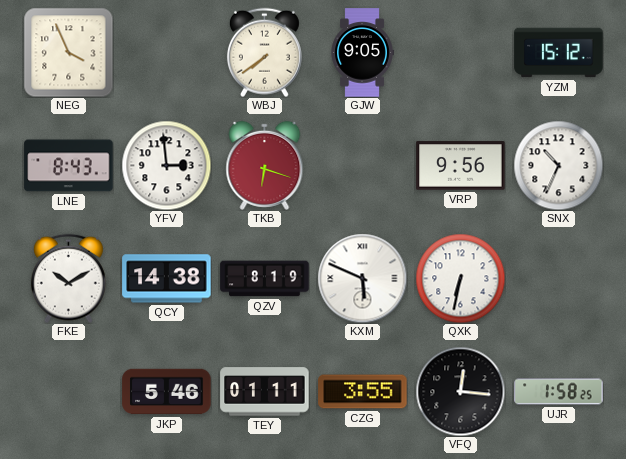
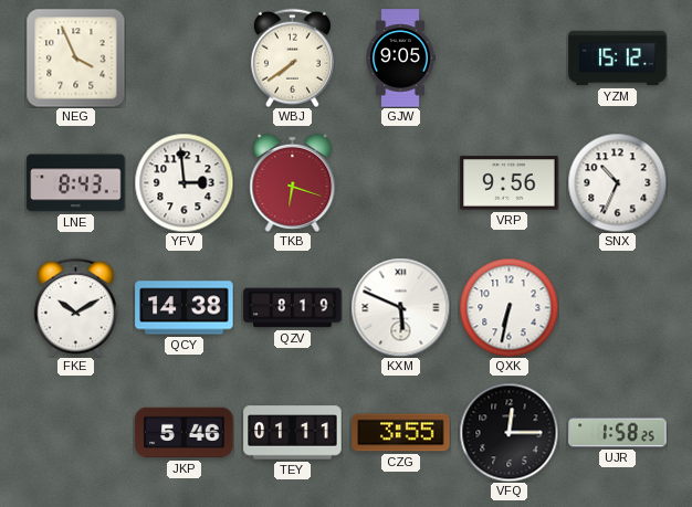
VFQ: 12:16 -> 12:15 (508, 432)
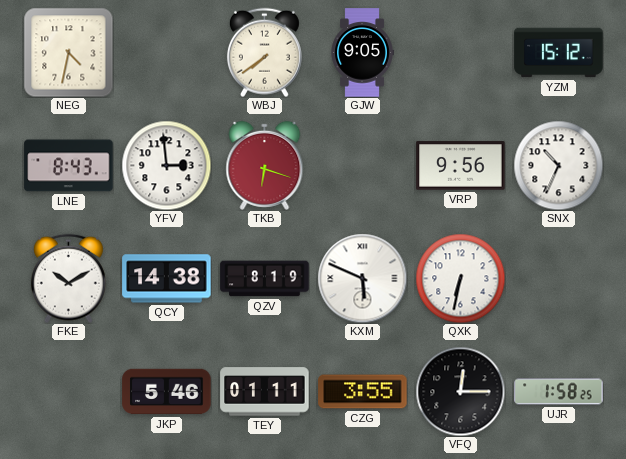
NEG: 3:56 -> 4:32 (68, 52)
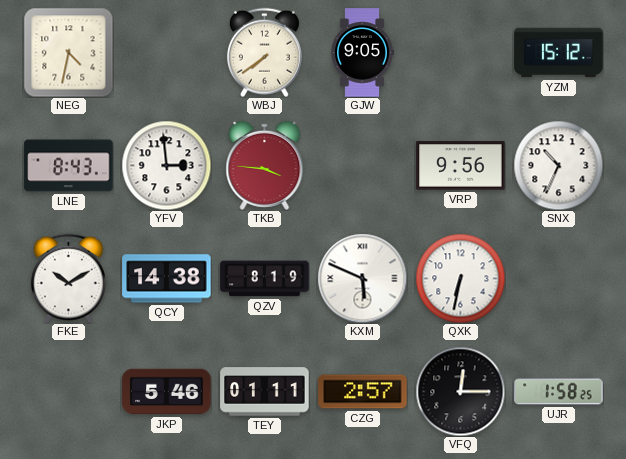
TKB: 6:18 -> 3:46 (265, 165)
CZG: 3:55 -> 2:57 (363, 392)
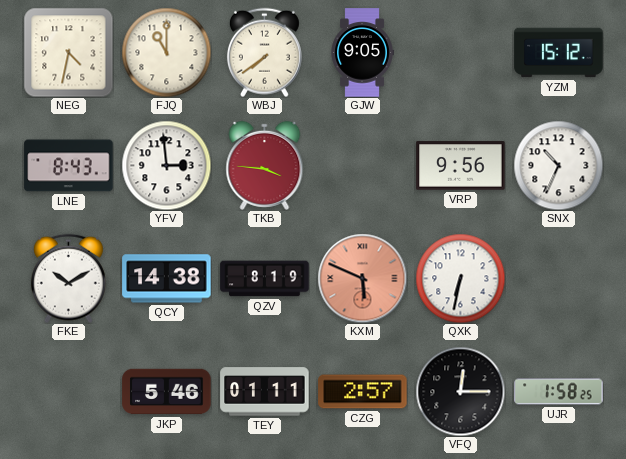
FJQ: none -> 11:00 (166, 52)
KXM dial: white -> salmon (362, 278)
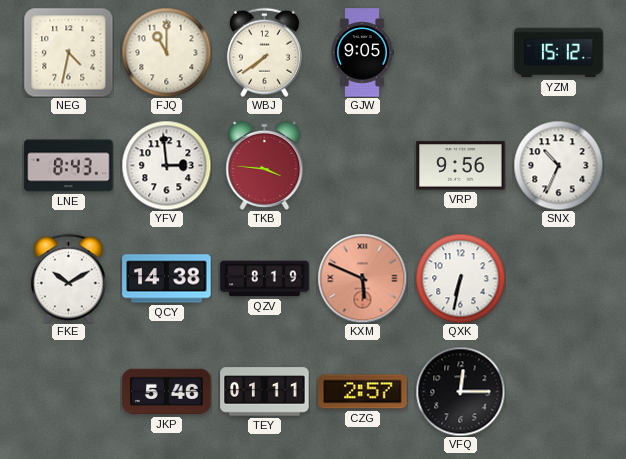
UJR: 1:58 -> none (559, 392)
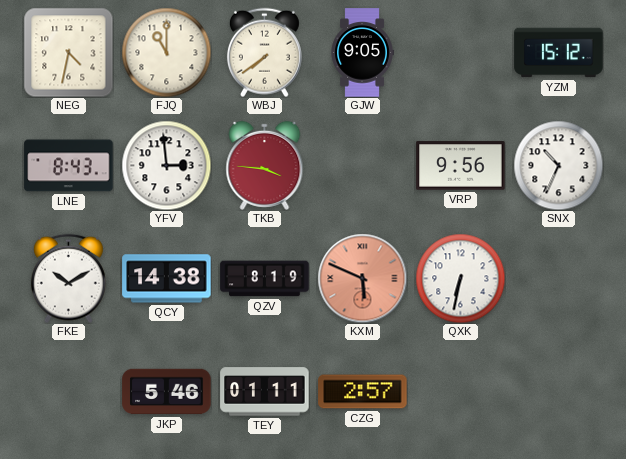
VFQ: 12:15 -> none (460, 391)
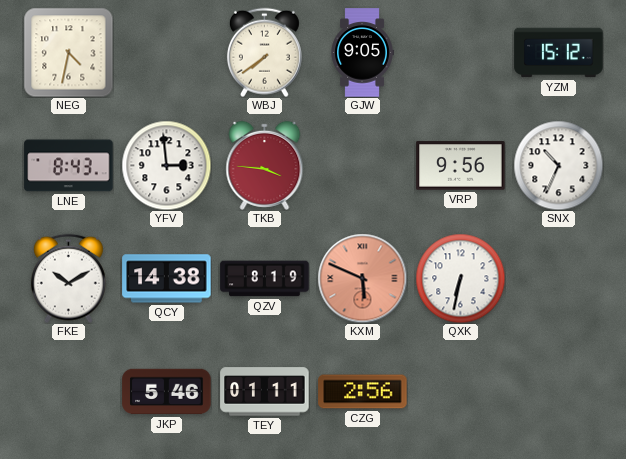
FJQ: 11:00 -> none (166, 52)
CZG: 2:57 -> 2:56 (363, 392)
